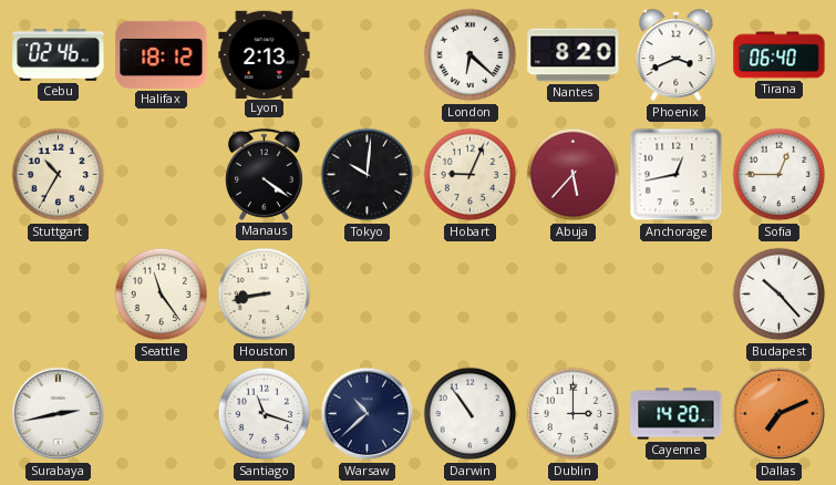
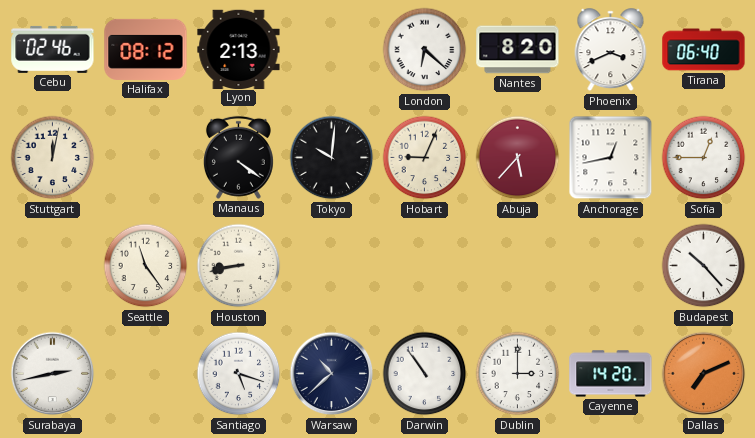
Halifax: 18:12 -> 08:12 (146, 49)
Stuttgart: 10:35 -> 12:02 (53, 158)
Santiago: 11:18 -> 5:18 (239, 374)
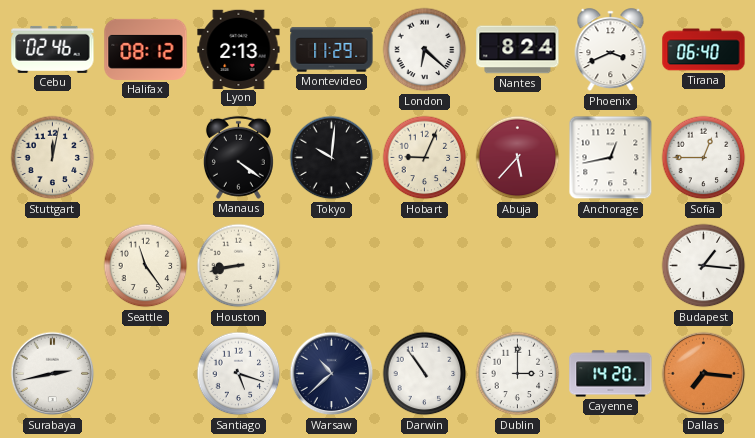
Montevideo: none -> 11:29 (332, 50)
Nantes: 8:20 -> 8:24 (518, 50)
Budapest: 10:23 -> 1:16 (704, 266)
Dallas: 7:11 -> 7:16 (704, 374)
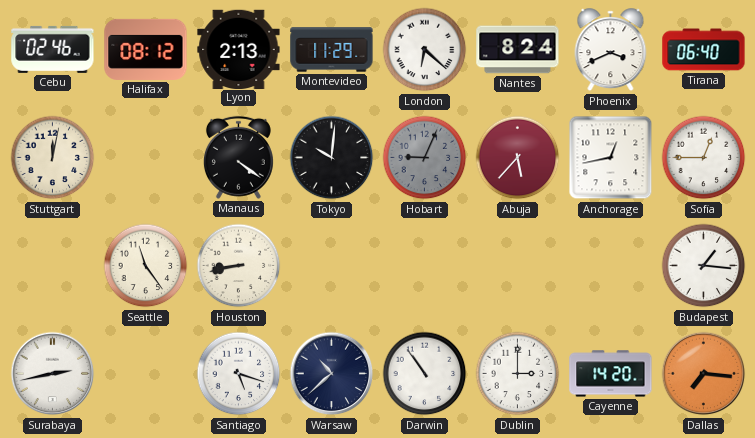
Hobart dial: cream -> grey (425, 158)
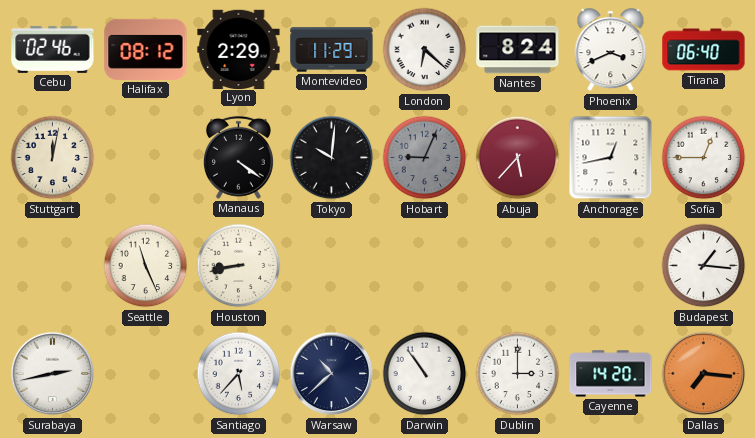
Lyon: 2:13 -> 2:29 (239, 49)
Seattle: 11:24 -> 11:26 (146, 266)
Santiago: 5:18 -> 5:37 (239, 374)
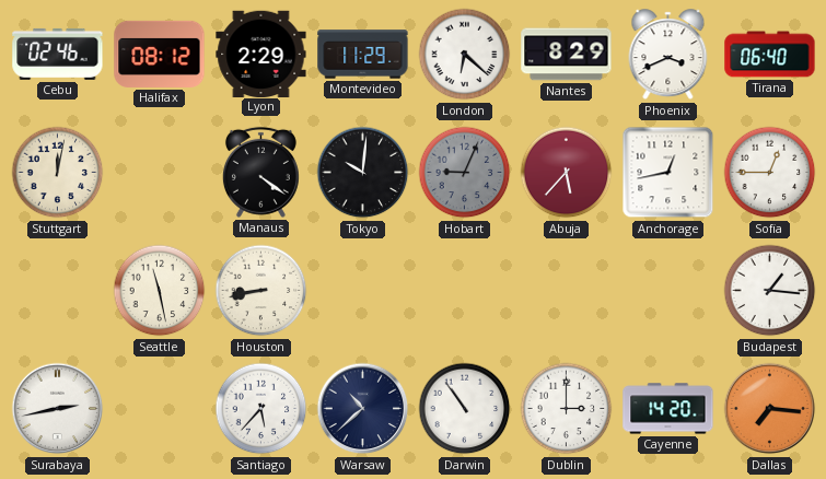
Nantes: 8:24 -> 8:29 (567, 55)
Seattle: 11:26 -> 11:28 (160, 291)
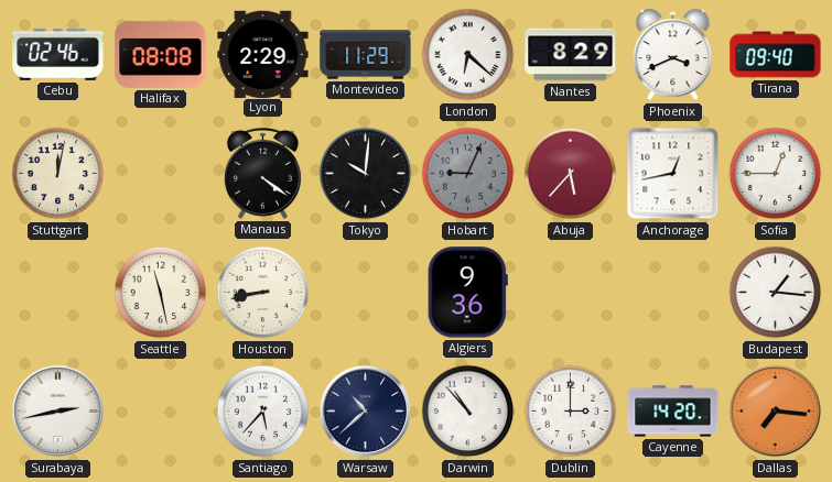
Halifax: 08:12 -> 08:08 (161, 54)
Tirana: 06:40 -> 09:40 (776, 55)
Algiers: none -> 9:36 (467, 293)
Darwin: 10:54 -> 10:53 (468, 412)
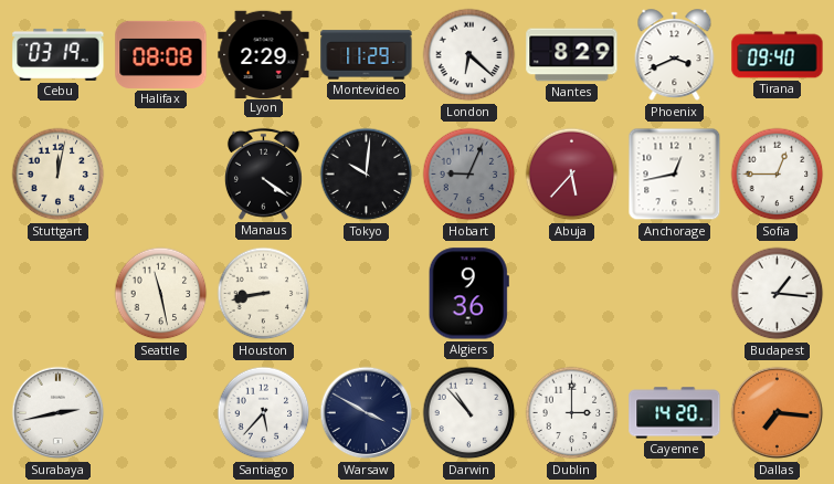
Cebu: 02:46 -> 03:19 (59, 54)
Warsaw: 10:38 -> 3:50 (367, 413)
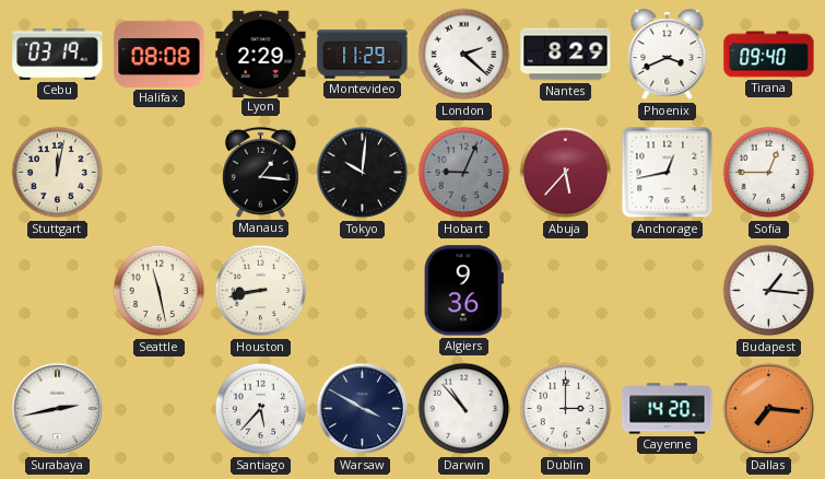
London: 6:22 -> 2:22 (464, 55)
Manaus: 4:21 -> 1:16 (260, 172)
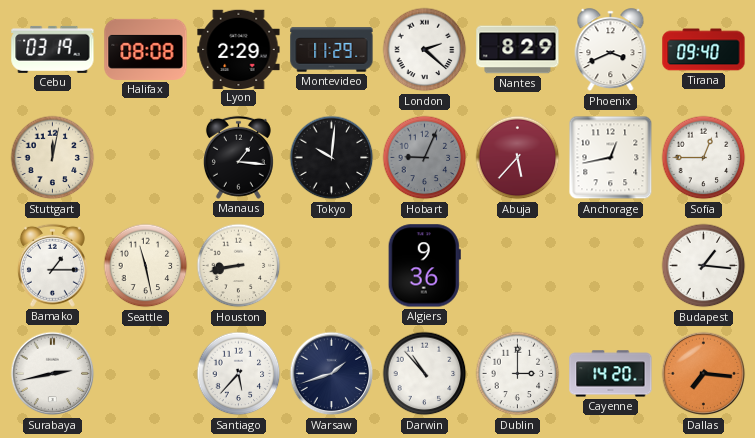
Bamako: none -> 1:15 (52, 265)
Warsaw: 3:50 -> 1:42 (332, 374)
